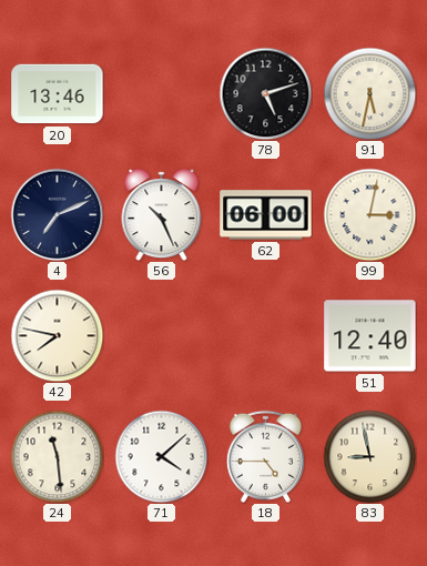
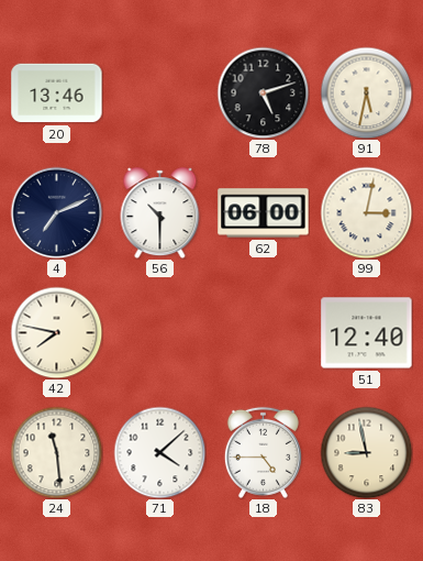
56: 10:26 -> 10:30 (160, 213)
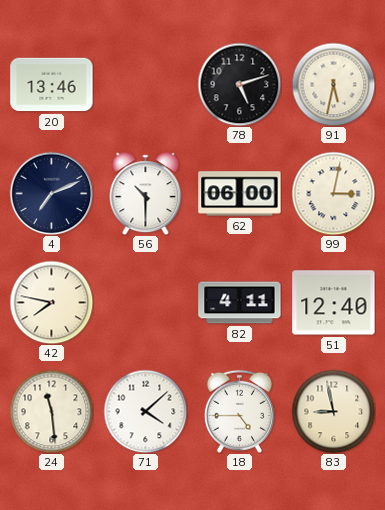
82: none -> 4:11 (240, 303)
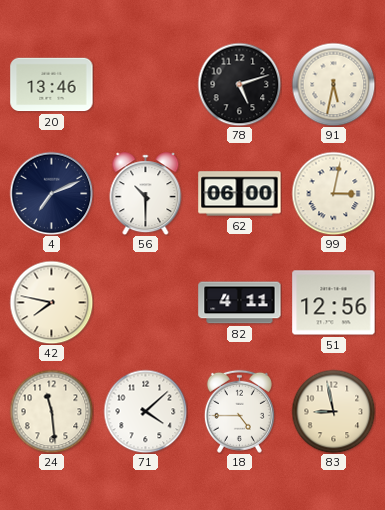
51: 12:40 -> 12:56 (334, 303)
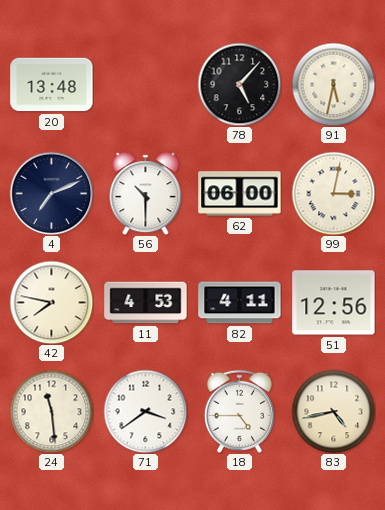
20: 13:46 -> 13:48 (52, 85)
78: 5:12 -> 5:07 (239, 84)
11: none -> 4:53 (146, 303)
71: 4:08 -> 3:39 (145, 411)
83: 8:58 -> 4:43 (333, 411)
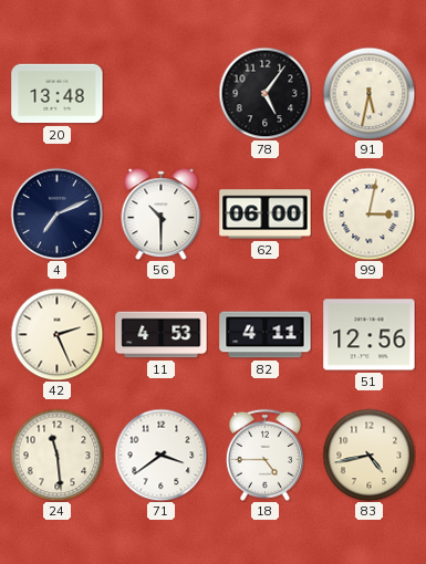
78: 5:07 -> 5:06 (264, 93)
42: 7:47 -> 2:26 (56, 334)
